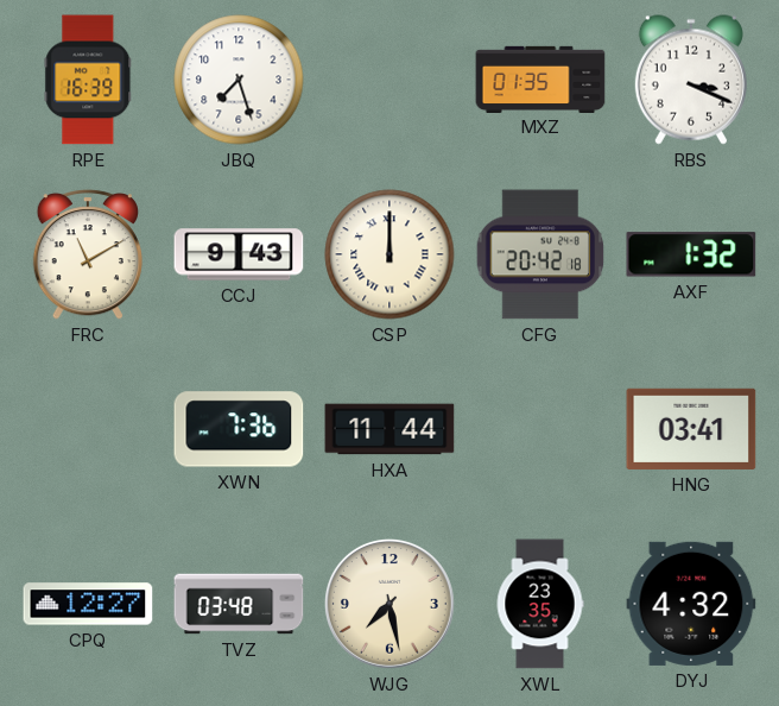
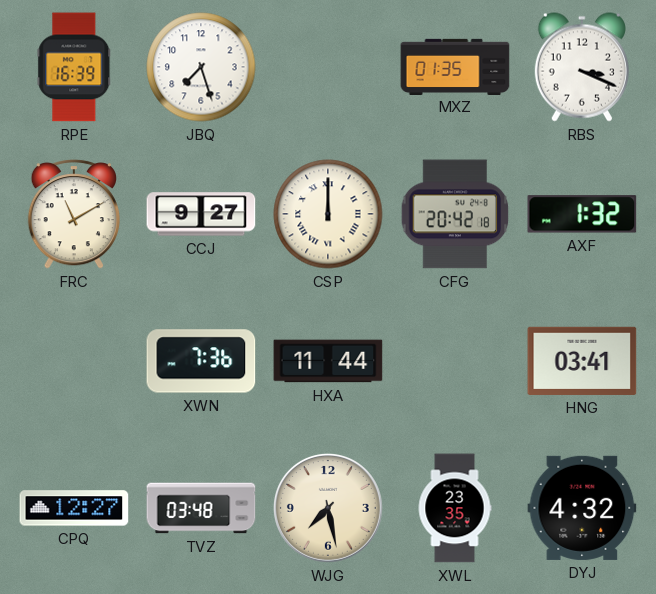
CCJ: 9:43 -> 9:27 (201, 214)
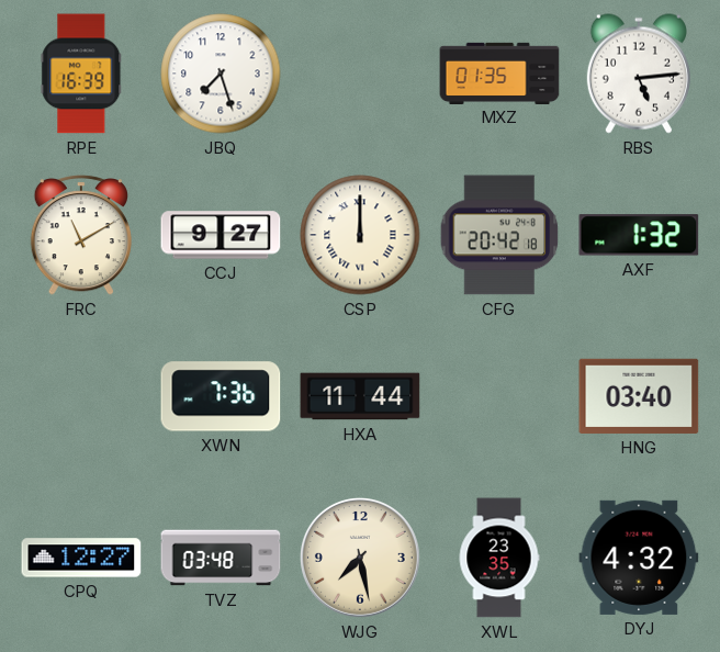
RBS: 3:19 -> 5:14 (639, 74)
HNG: 03:41 -> 03:40 (639, 396)
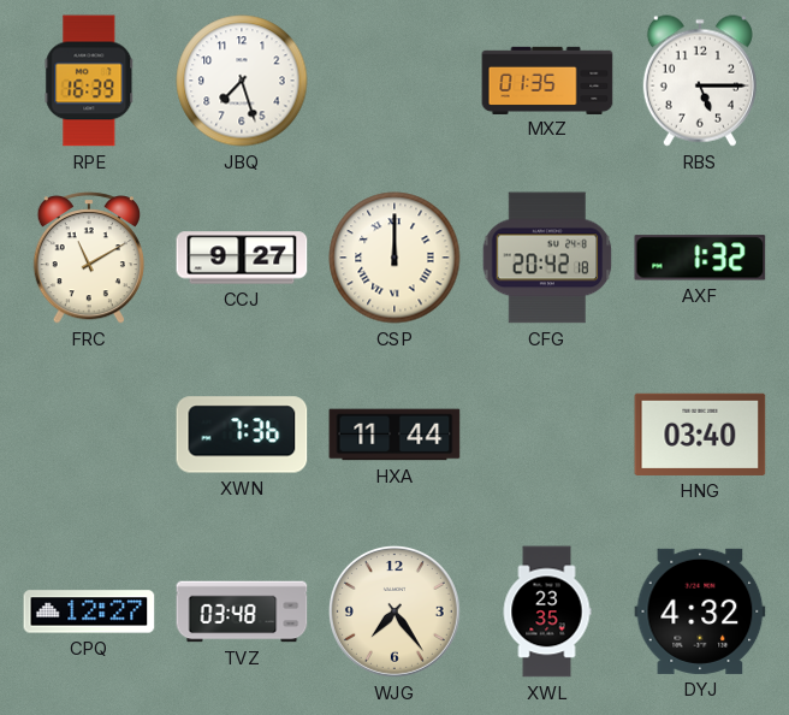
RBS: 5:14 -> 5:15 (700, 81)
WJG: 7:28 -> 7:24 (394, 611)
